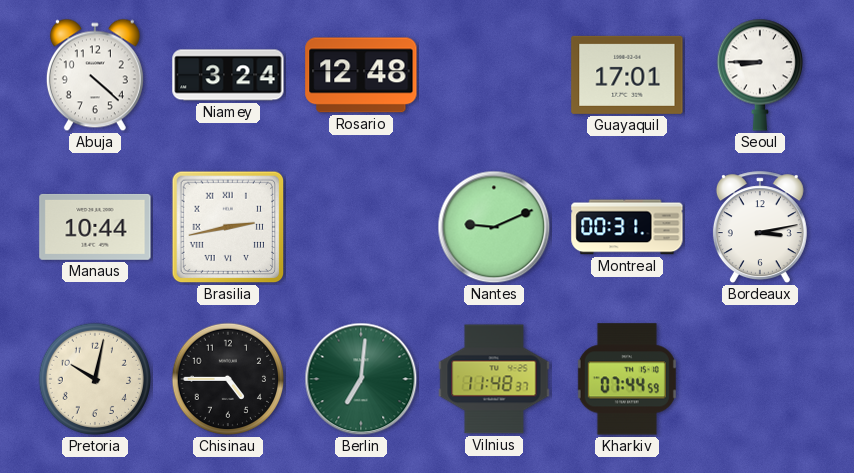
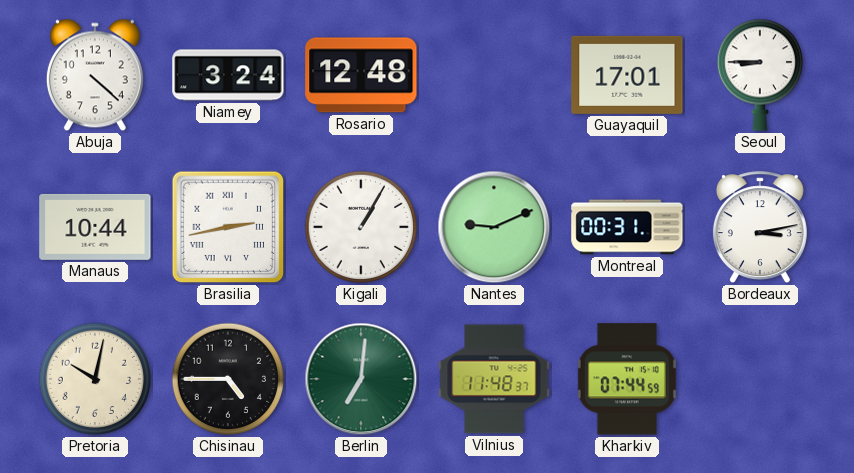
Kigali: none -> 1:05 (361, 227)
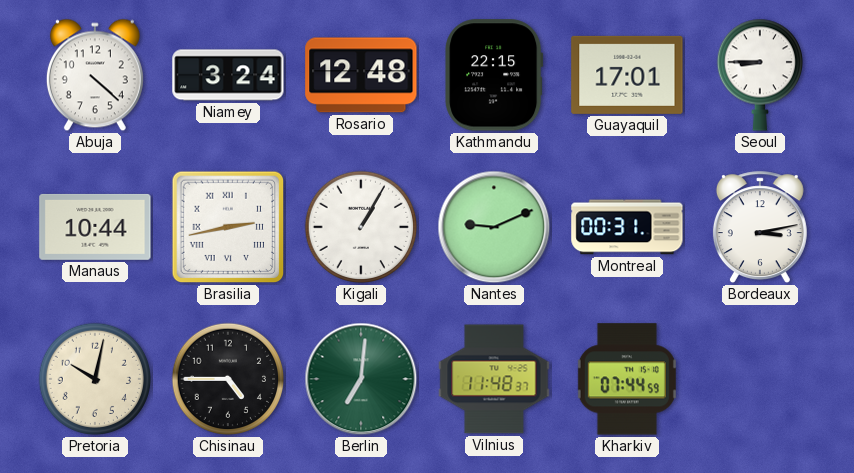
Kathmandu: none -> 22:15 (495, 75)
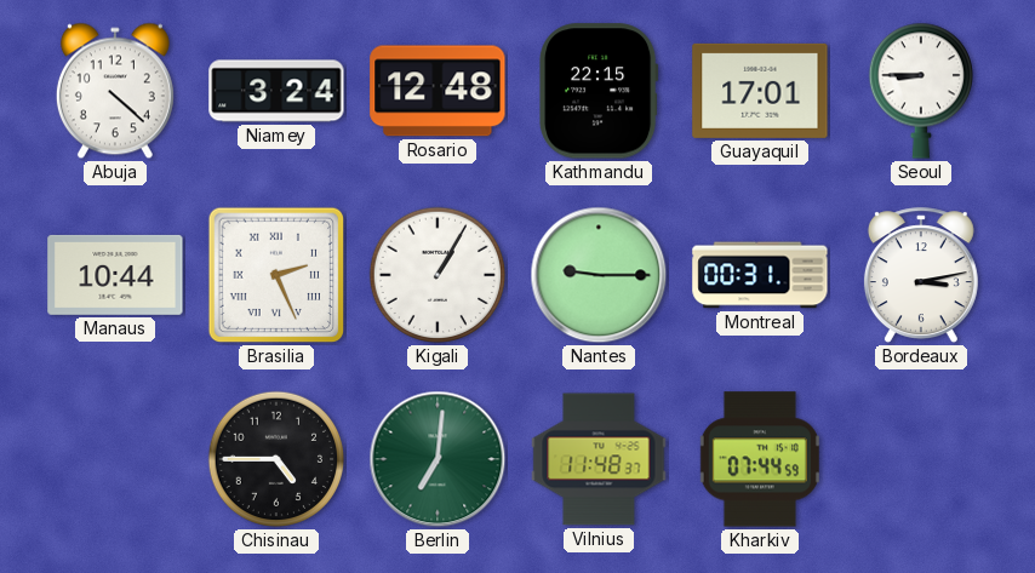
Brasilia: 2:43 -> 2:26 (276, 275)
Nantes: 9:11 -> 9:15 (599, 275)
Pretoria: 10:02 -> none (95, 379)
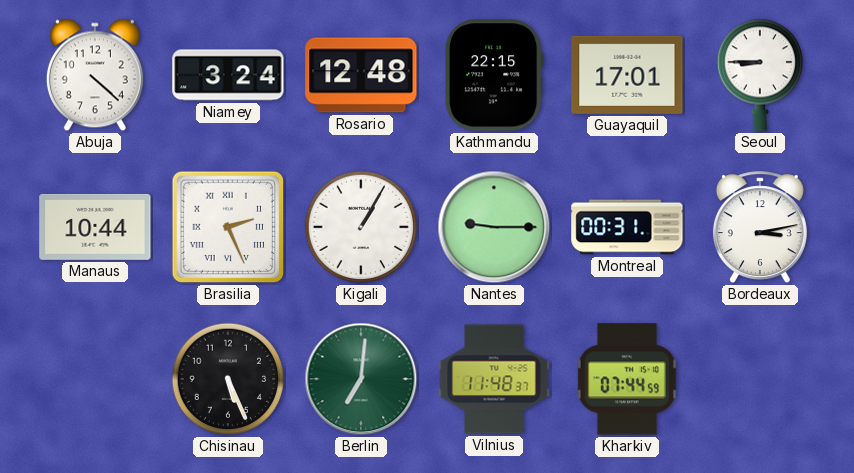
Chisinau: 4:45 -> 5:26 (228, 379)
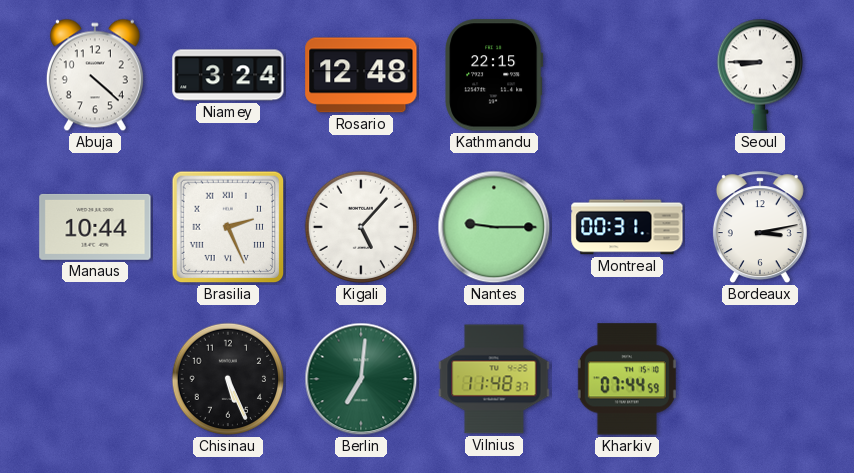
Guayaquil: 17:01 -> none (627, 75)
Kigali: 1:05 -> 5:07 (361, 227)
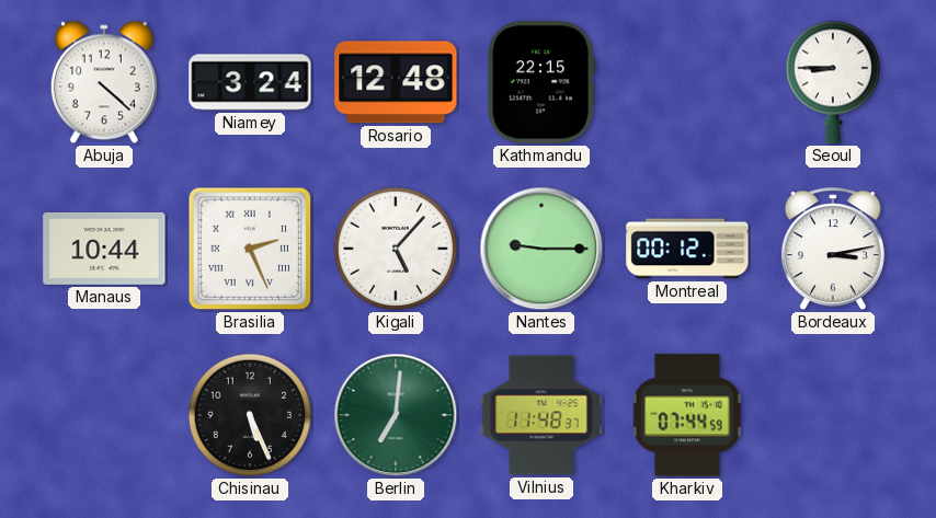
Montreal: 00:31 -> 00:12 (687, 249)
